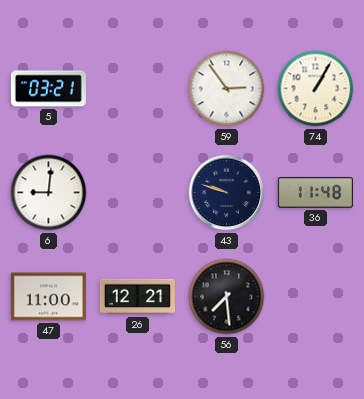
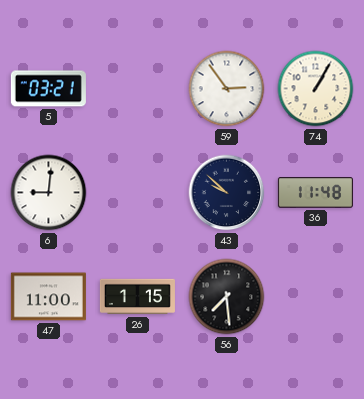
43: 9:48 -> 9:52 (227, 193)
26: 12:21 -> 1:15 (137, 297)
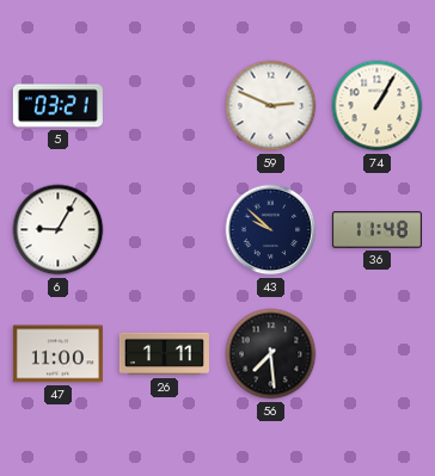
59: 2:54 -> 2:49 (271, 106)
6: 9:01 -> 9:05 (59, 230)
26: 1:15 -> 1:11 (164, 354)
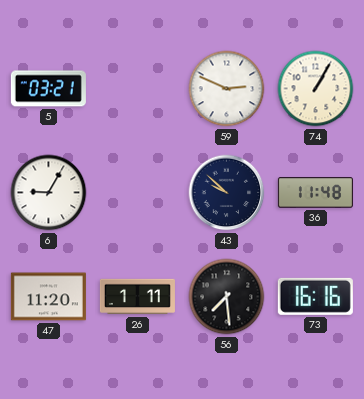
47: 11:00 -> 11:20 (48, 297)
73: none -> 16:16 (315, 296)
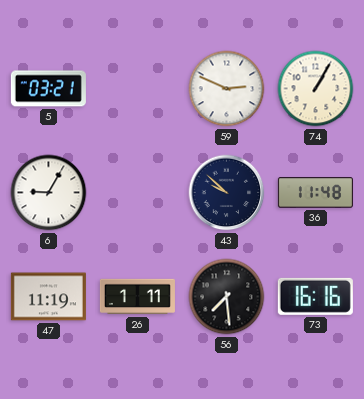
47: 11:20 -> 11:19 (48, 297)
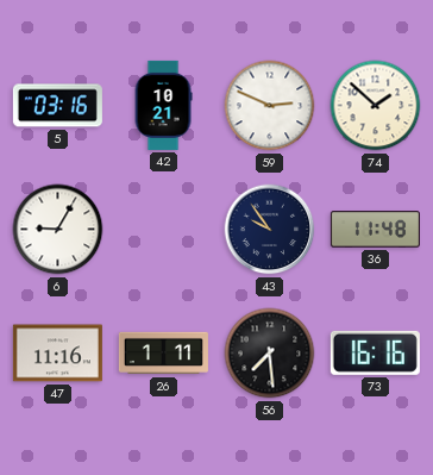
5: 03:21 -> 03:16 (57, 106)
42: none -> 10:21 (163, 105)
74: 1:05 -> 1:52 (376, 106)
43: 9:52 -> 9:54 (270, 230)
47: 11:19 -> 11:16 (57, 354)
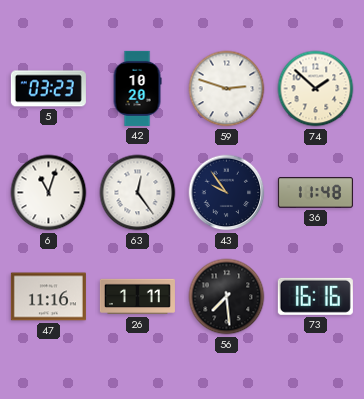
5: 03:16 -> 03:23 (48, 89)
42: 10:21 -> 10:20 (137, 88)
59: 2:49 -> 2:48 (227, 89)
6: 9:05 -> 11:03 (49, 193)
63: none -> 12:24 (138, 193)
